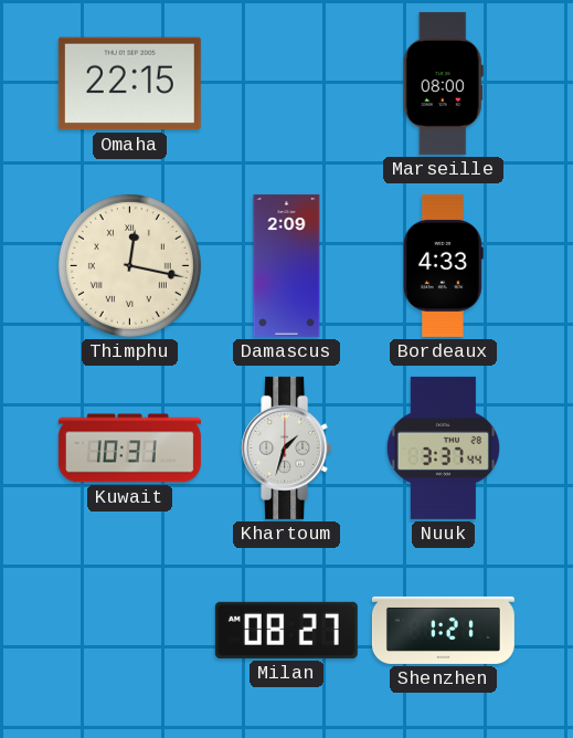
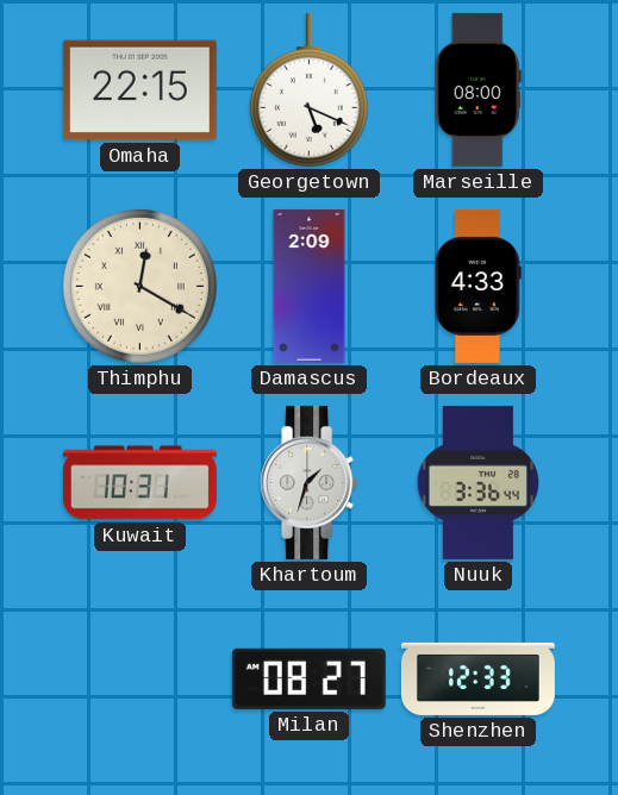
Georgetown: none -> 5:19 (308, 89)
Thimphu: 12:17 -> 12:20 (139, 286)
Nuuk: 3:37 -> 3:36 (477, 482)
Shenzhen: 1:21 -> 12:33 (477, 678)
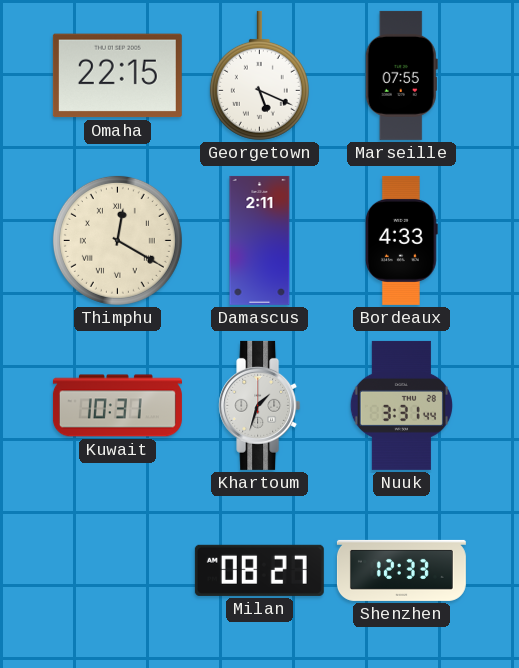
Marseille: 08:00 -> 07:55 (401, 75)
Damascus: 2:09 -> 2:11 (260, 240)
Nuuk: 3:36 -> 3:31 (401, 405)
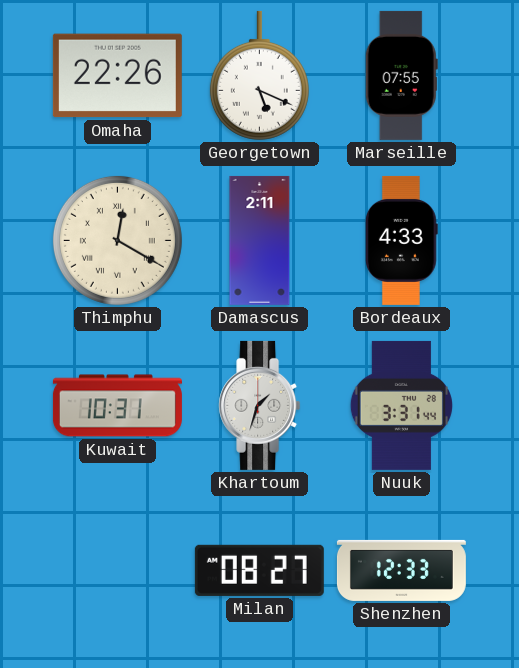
Omaha: 22:15 -> 22:26 (117, 76)
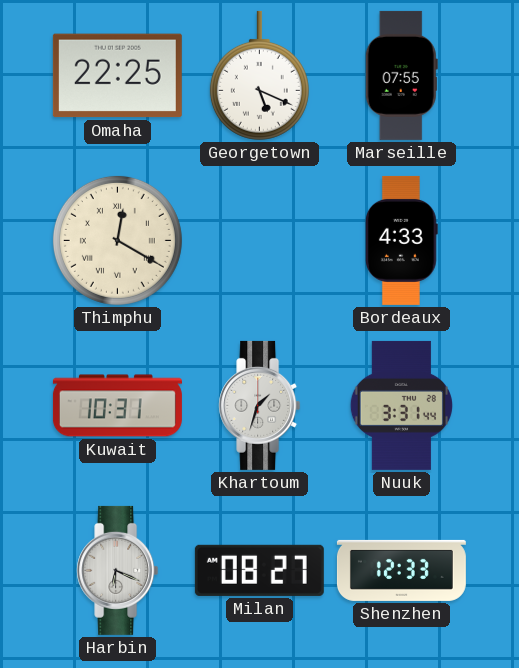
Omaha: 22:26 -> 22:25 (117, 76)
Damascus: 2:11 -> none (260, 240)
Harbin: none -> 6:19 (118, 570)
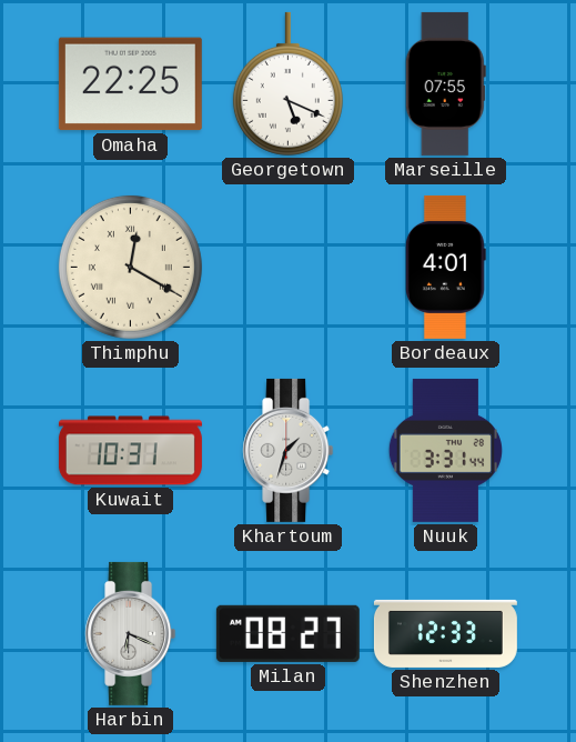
Bordeaux: 4:33 -> 4:01 (445, 267)
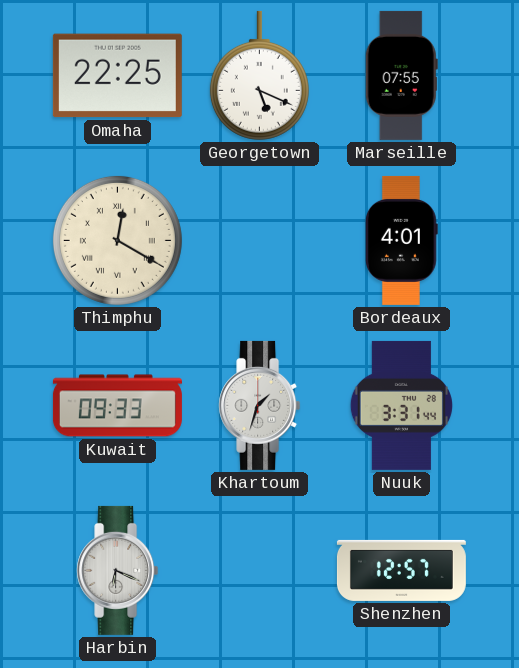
Kuwait: 10:31 -> 09:33 (117, 406)
Milan: 08:27 -> none (287, 633)
Shenzhen: 12:33 -> 12:57 (401, 570)
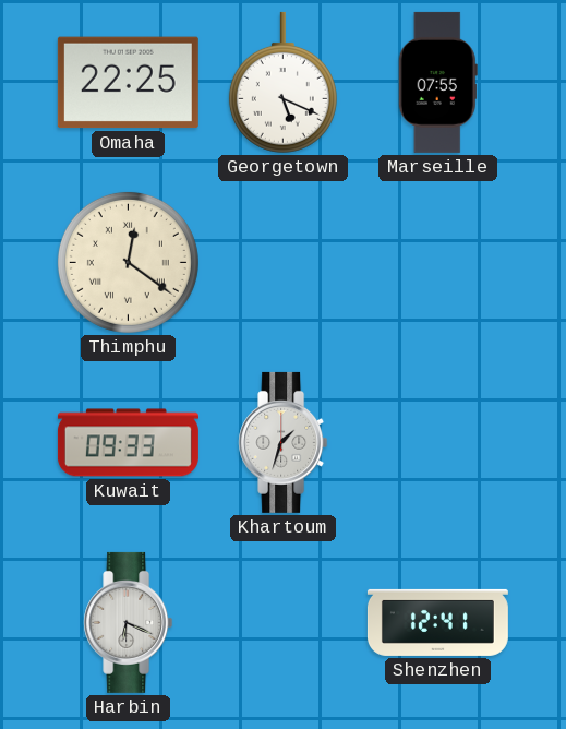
Thimphu: 12:20 -> 12:21 (128, 262)
Bordeaux: 4:01 -> none (401, 240)
Nuuk: 3:31 -> none (401, 405)
Shenzhen: 12:57 -> 12:41 (437, 622)
